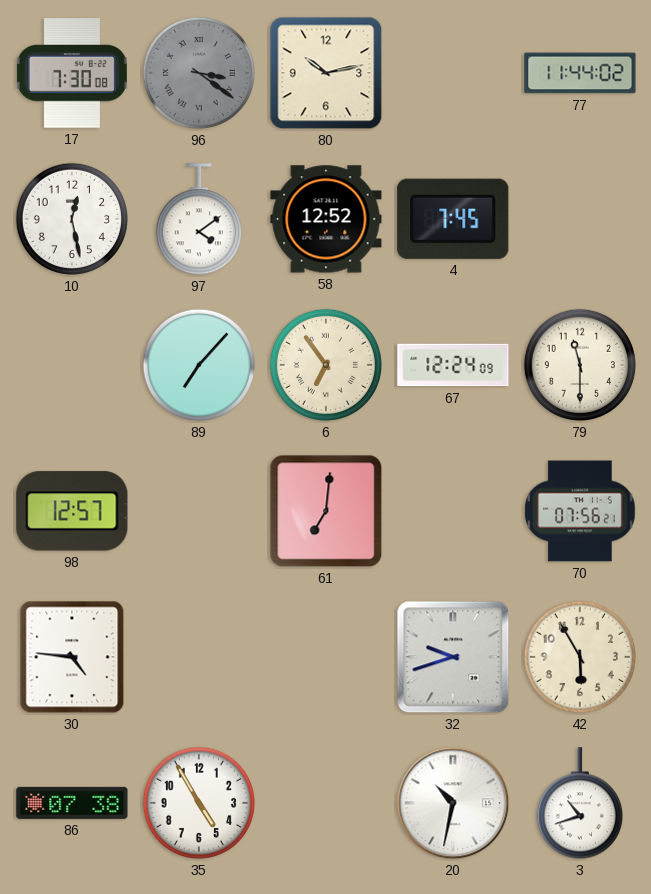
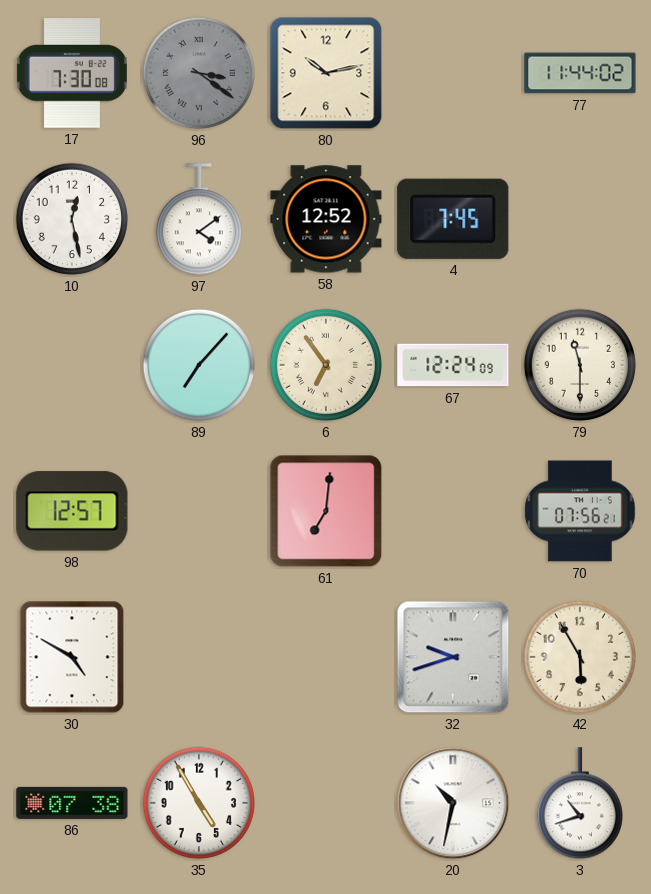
30: 4:46 -> 4:50 (72, 657)
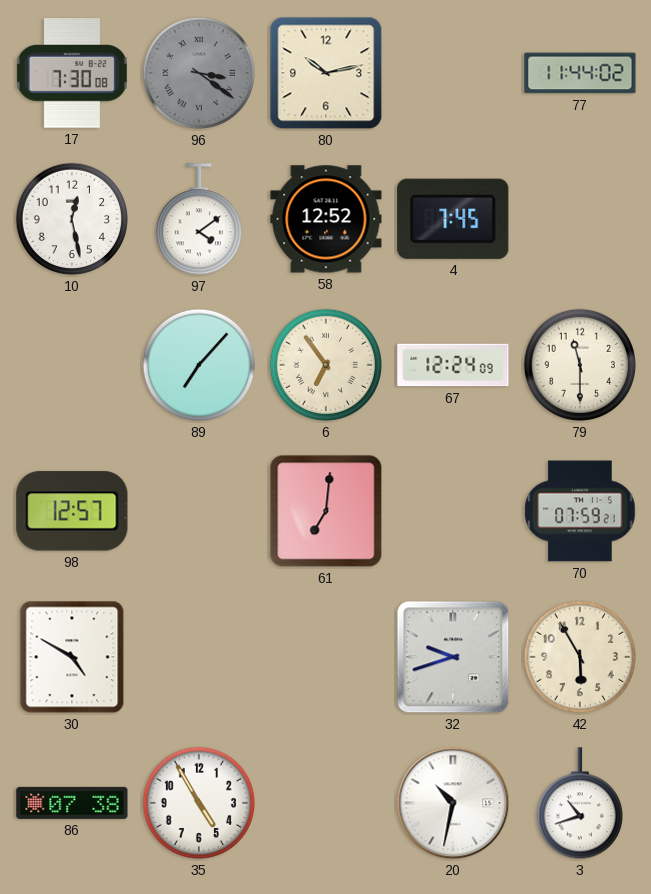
70: 07:56 -> 07:59 (580, 511)
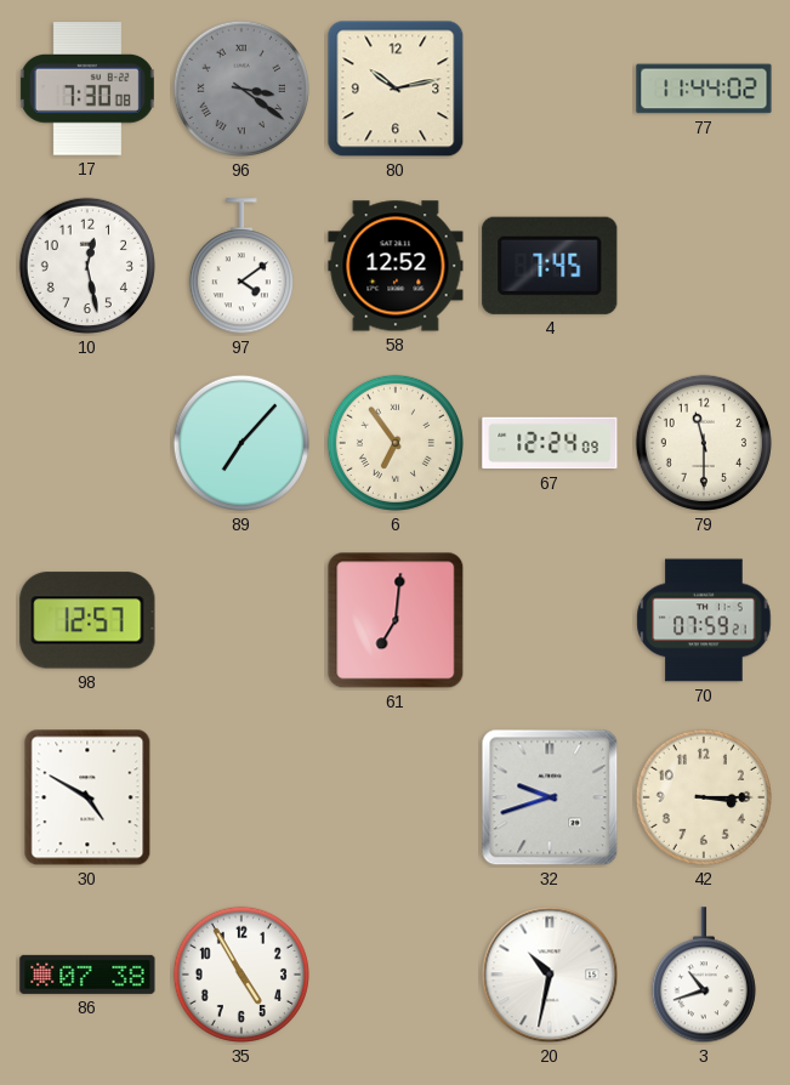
42: 5:55 -> 3:15 (704, 797)
